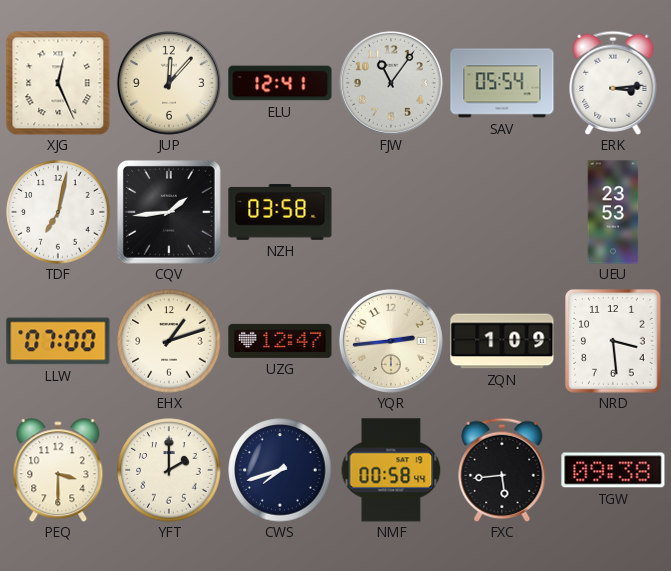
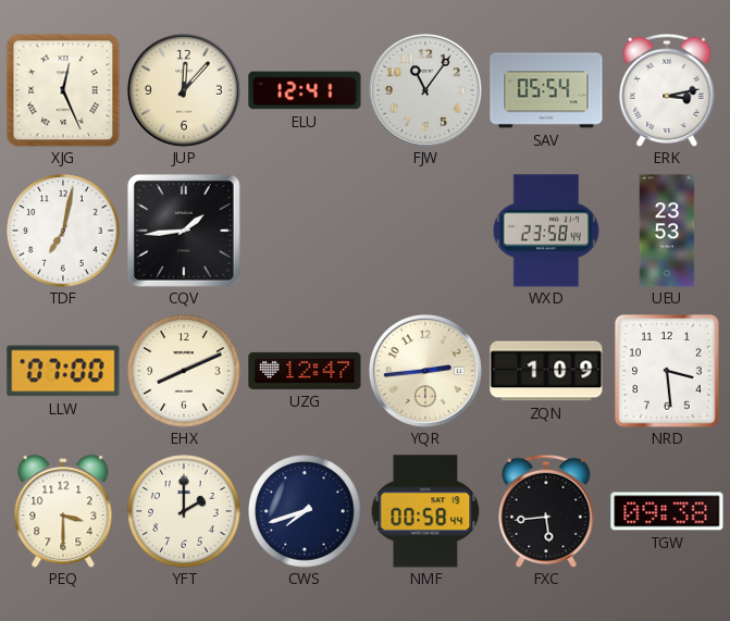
ERK: 3:14 -> 3:13 (667, 90)
NZH: 03:58 -> none (280, 212)
WXD: none -> 23:58 (546, 231)
EHX: 1:12 -> 8:11 (184, 371)
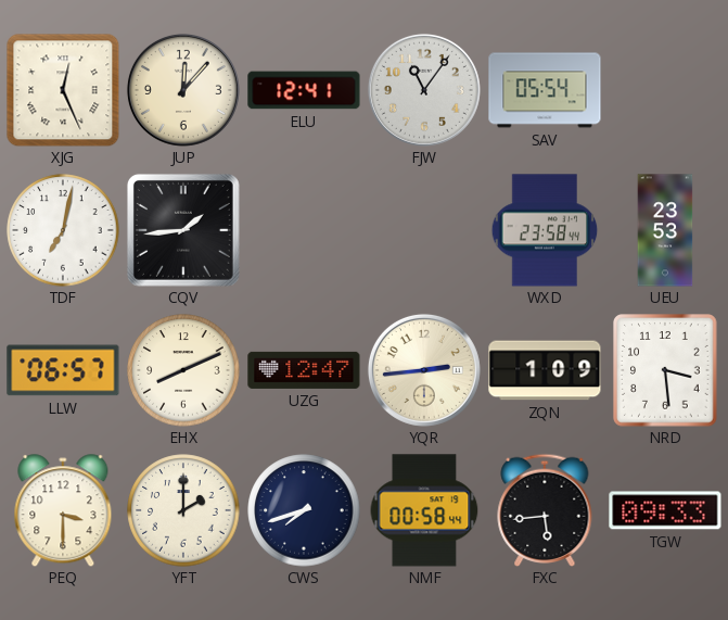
ERK: 3:13 -> none (667, 90)
LLW: 07:00 -> 06:57 (63, 370)
TGW: 09:38 -> 09:33 (665, 510)
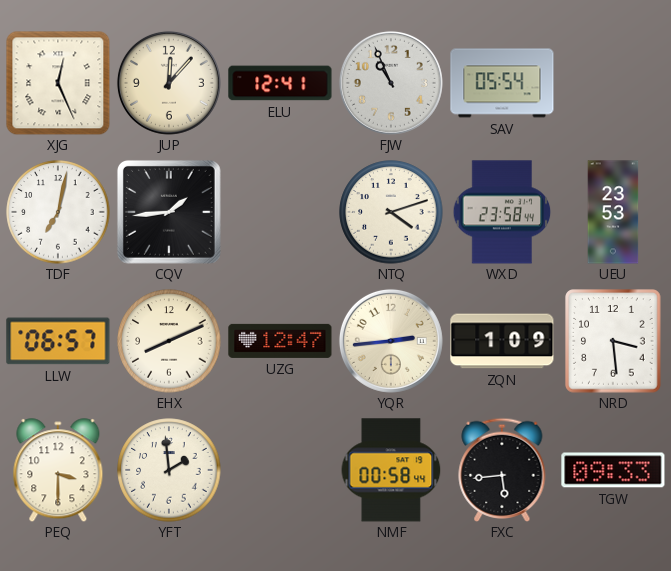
FJW: 11:06 -> 10:56 (391, 83)
NTQ: none -> 4:12 (391, 212)
YFT: 2:00 -> 1:59 (169, 470)
CWS: 7:42 -> none (304, 510)
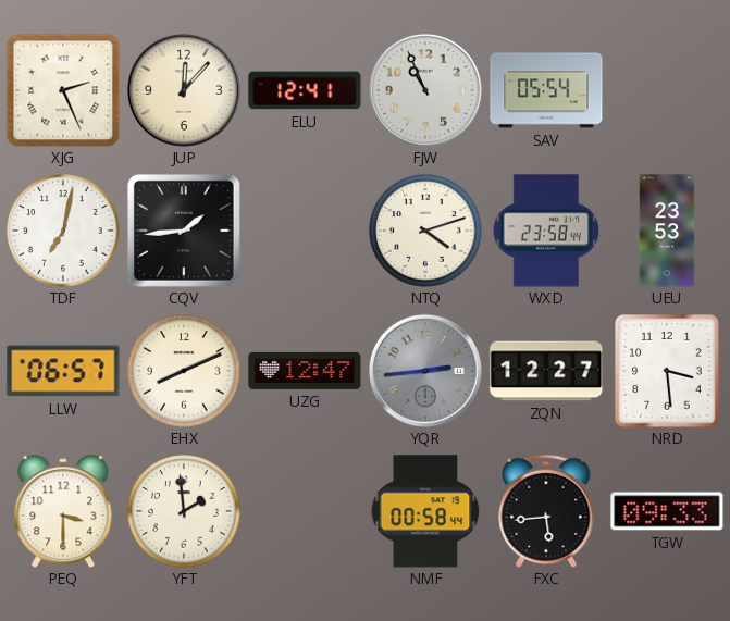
XJG: 12:26 -> 2:26 (63, 90)
YQR dial: cream -> grey (425, 371)
ZQN: 1:09 -> 12:27 (546, 371)
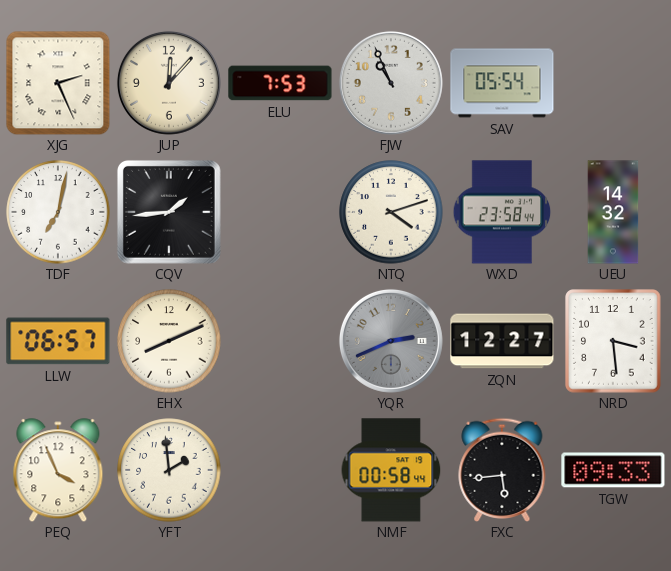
ELU: 12:41 -> 7:53 (280, 83)
UEU: 23:53 -> 14:32 (613, 212)
UZG: 12:47 -> none (305, 371)
YQR: 2:44 -> 2:41 (391, 341)
PEQ: 3:30 -> 3:56 (58, 470)
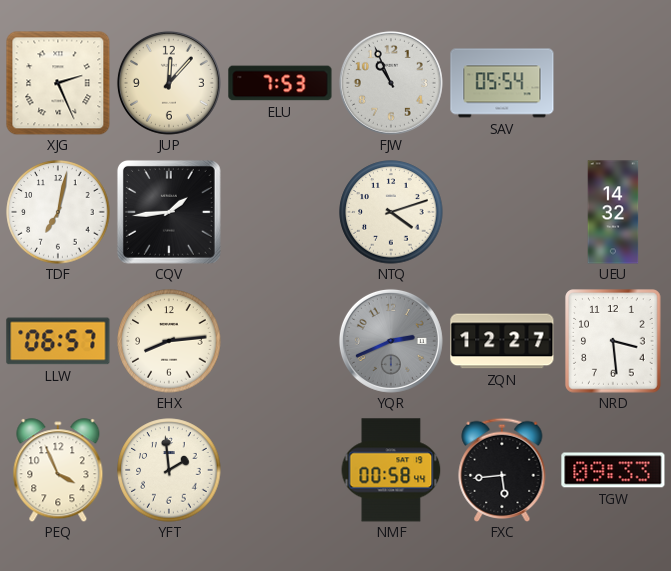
WXD: 23:58 -> none (502, 212)
EHX: 8:11 -> 8:14 (169, 341)
